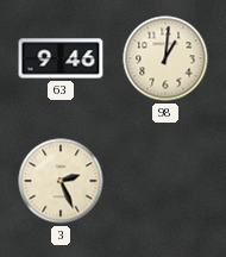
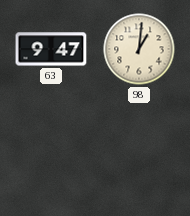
63: 9:46 -> 9:47 (51, 49)
3: 2:26 -> none (61, 181)
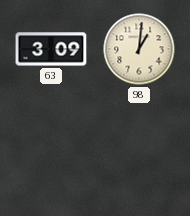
63: 9:47 -> 3:09 (51, 49)
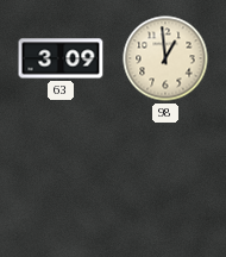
98: 1:01 -> 12:59 (165, 58)
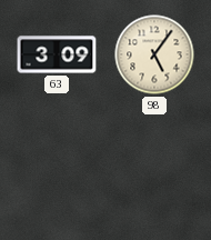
98: 12:59 -> 5:06 (154, 54)
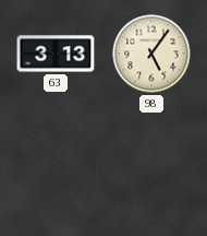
63: 3:09 -> 3:13 (56, 54)
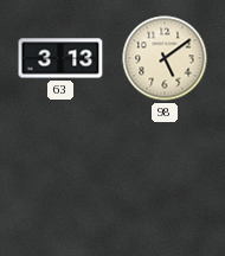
98: 5:06 -> 5:09 (165, 58)
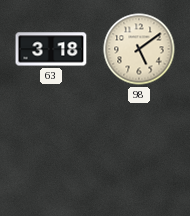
63: 3:13 -> 3:18 (51, 49)
